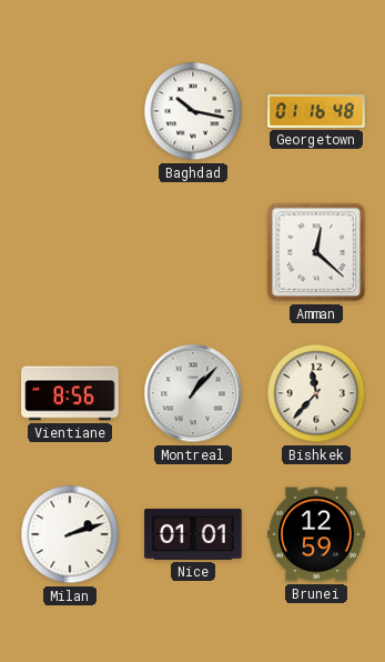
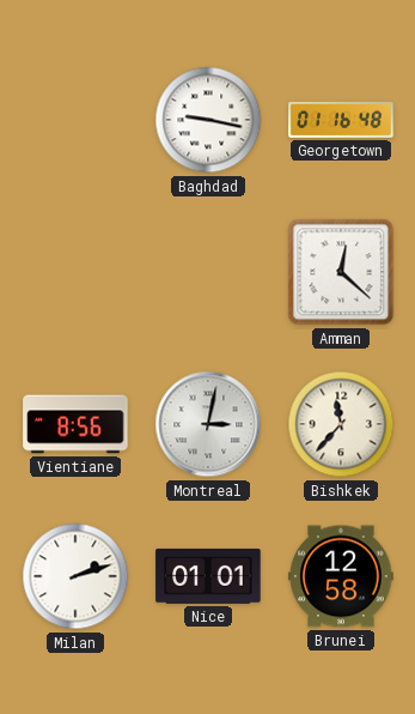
Baghdad: 10:17 -> 9:17 (208, 120)
Montreal: 1:07 -> 3:02 (208, 424)
Brunei: 12:59 -> 12:58 (341, 576)
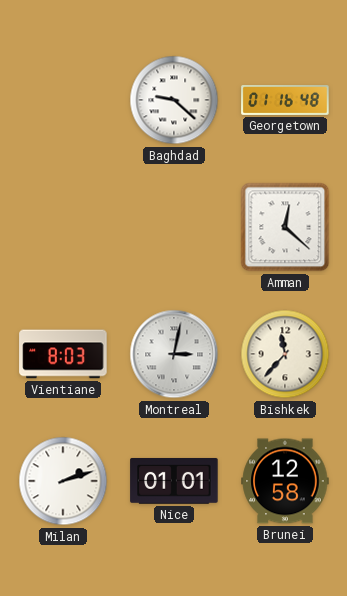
Baghdad: 9:17 -> 9:22 (174, 100)
Vientiane: 8:56 -> 8:03 (63, 354)
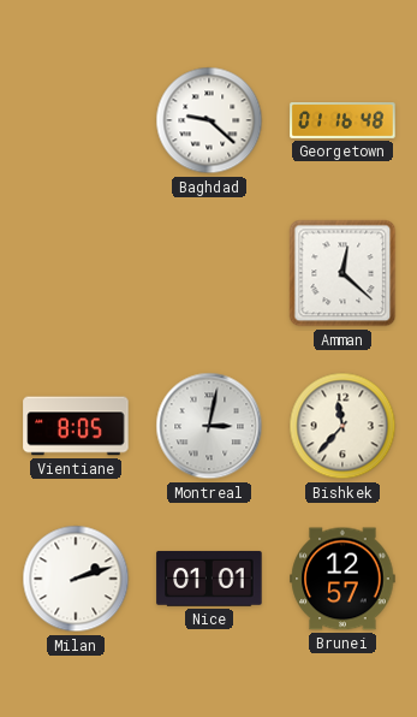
Vientiane: 8:03 -> 8:05 (76, 426)
Brunei: 12:58 -> 12:57 (342, 579)
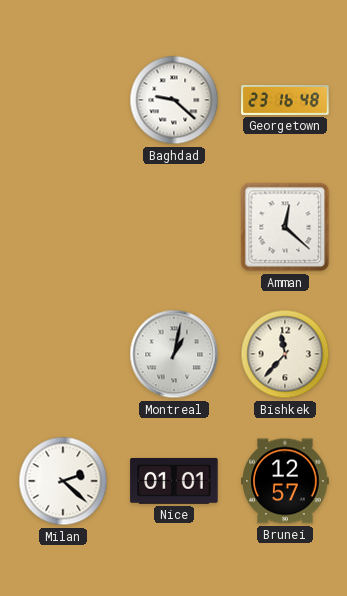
Georgetown: 01:16 -> 23:16 (285, 101)
Vientiane: 8:05 -> none (76, 426)
Montreal: 3:02 -> 1:02 (174, 354)
Milan: 2:12 -> 2:22 (63, 481)
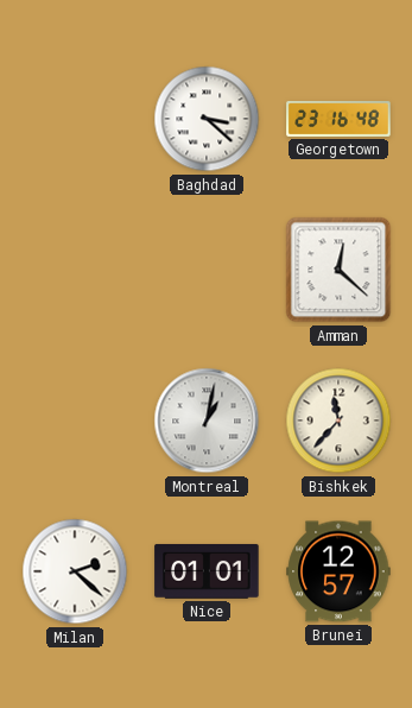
Baghdad: 9:22 -> 3:22 (207, 119)
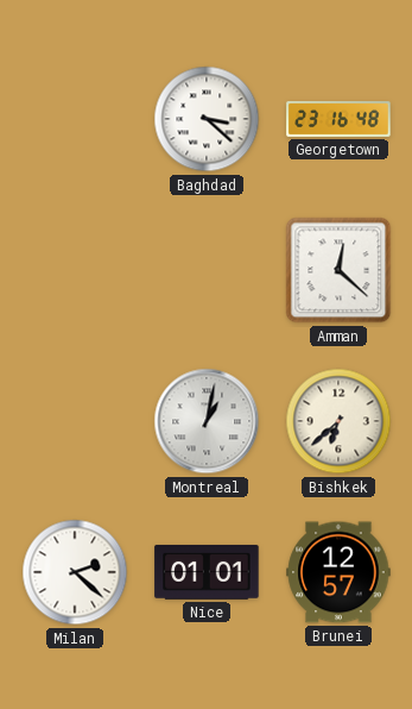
Bishkek: 11:37 -> 6:38 (338, 421)
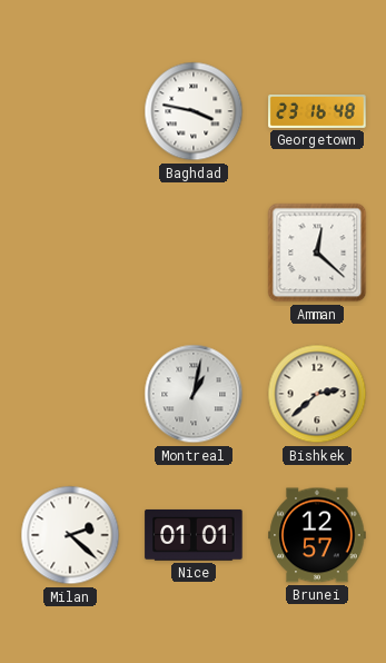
Baghdad: 3:22 -> 3:47 (194, 111)
Bishkek: 6:38 -> 2:38 (317, 394)
